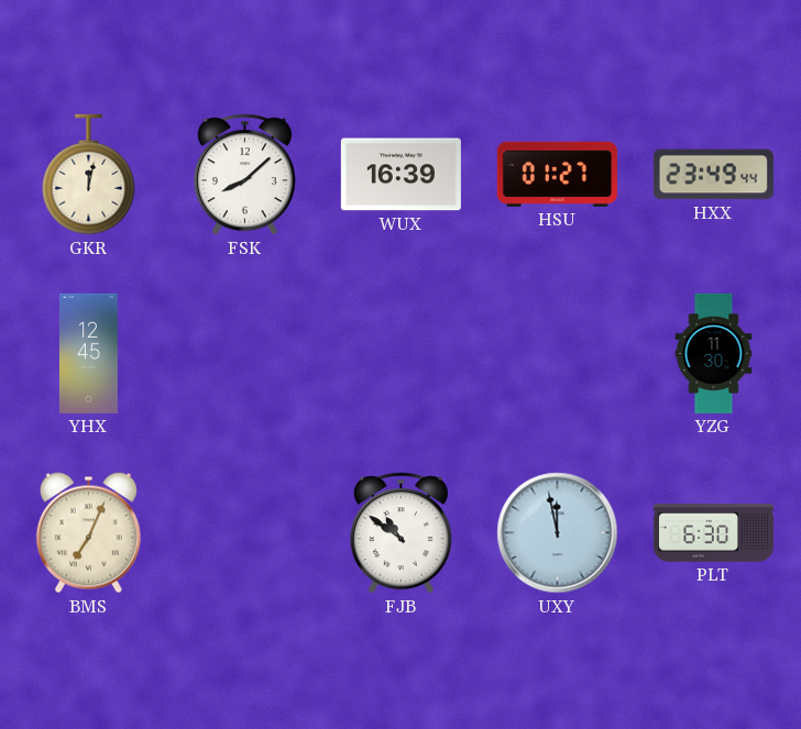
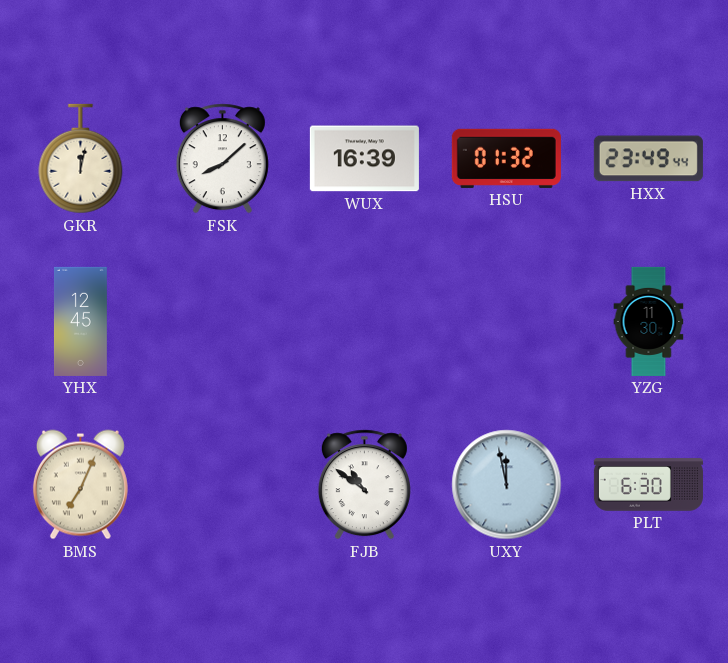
HSU: 01:27 -> 01:32 (506, 158)
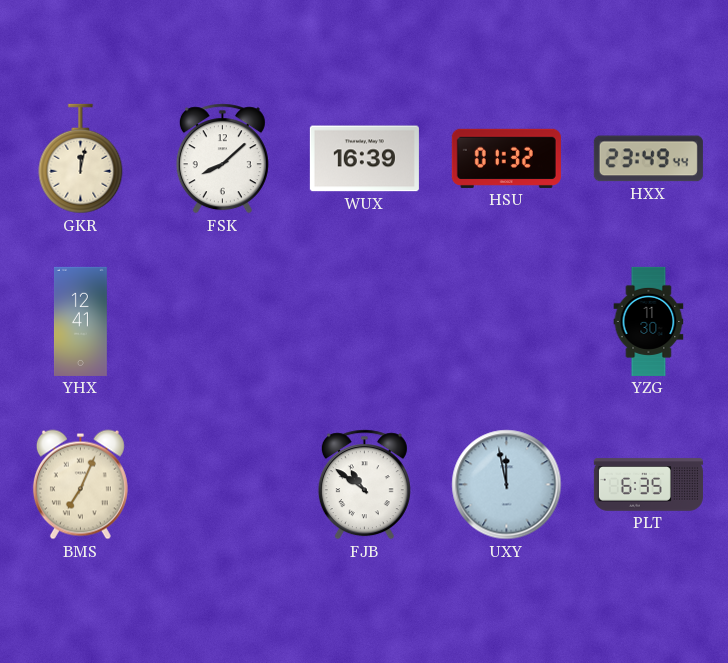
YHX: 12:45 -> 12:41 (80, 321)
PLT: 6:30 -> 6:35 (648, 485)
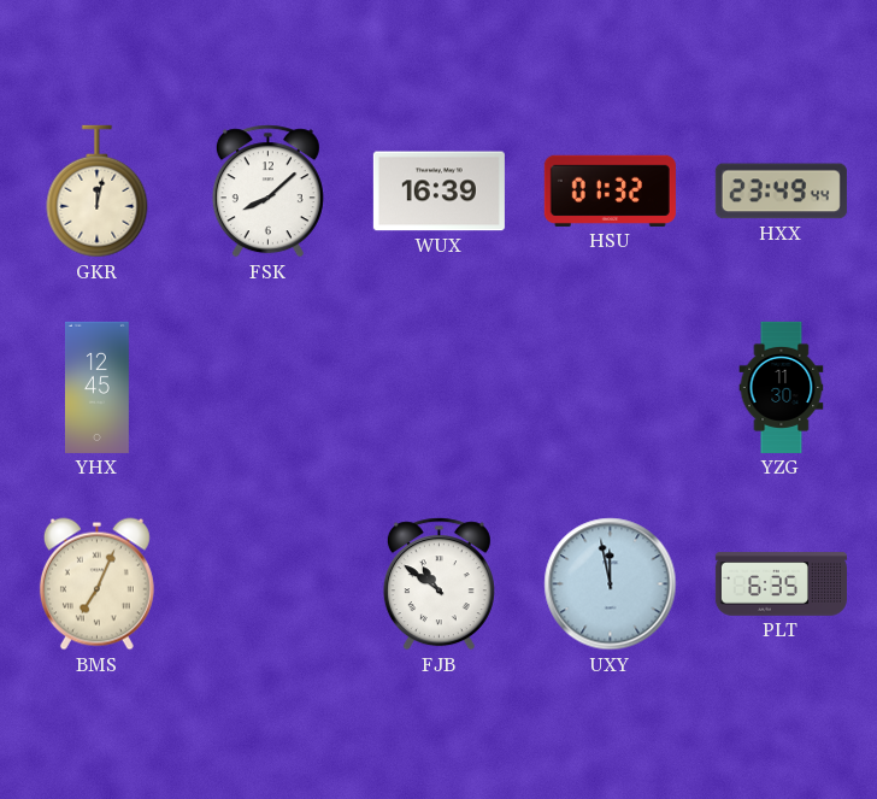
YHX: 12:41 -> 12:45 (96, 387)
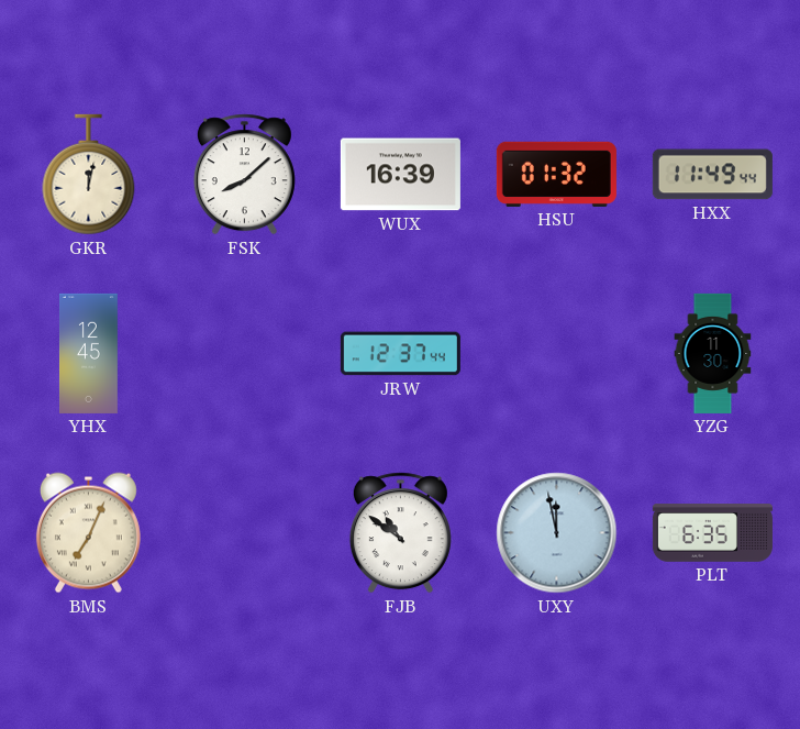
HXX: 23:49 -> 11:49 (712, 175)
JRW: none -> 12:37 (400, 354)
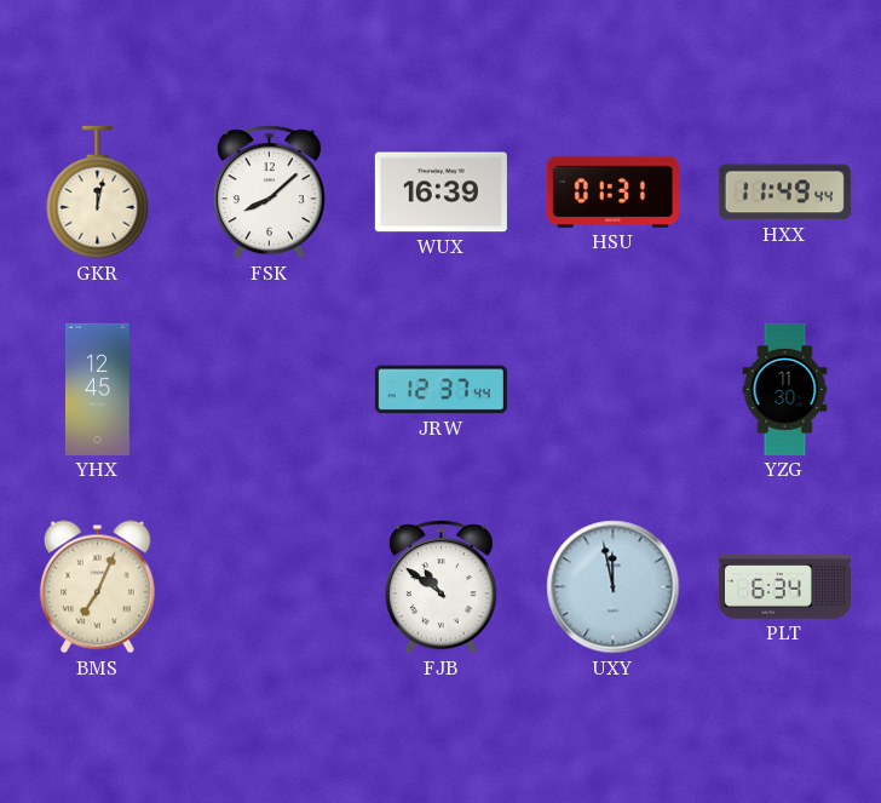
HSU: 01:32 -> 01:31 (612, 191)
PLT: 6:35 -> 6:34 (784, 587)
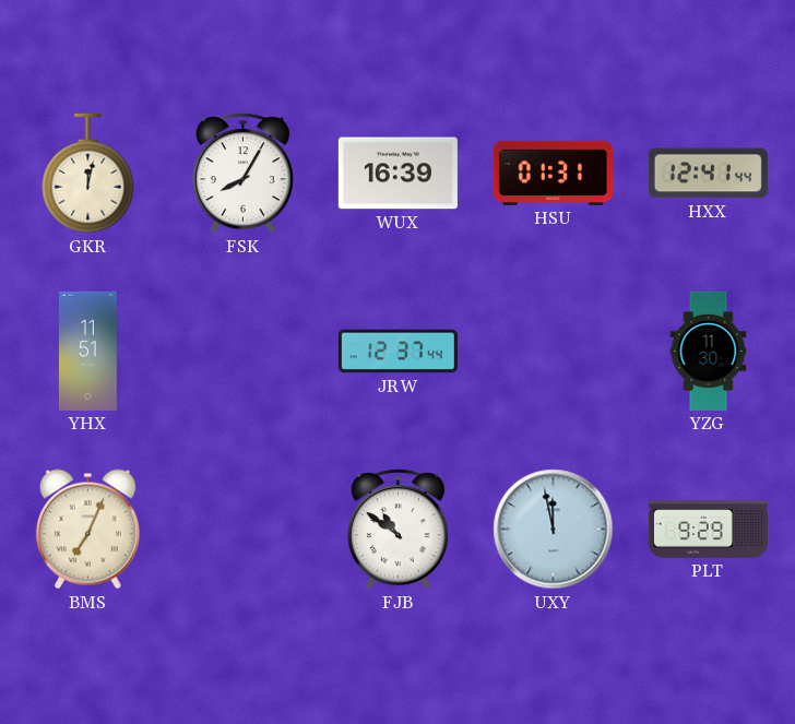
FSK: 8:08 -> 8:05 (242, 174)
HXX: 11:49 -> 12:41 (708, 174)
YHX: 12:45 -> 11:51 (87, 351)
PLT: 6:34 -> 9:29 (708, 530)
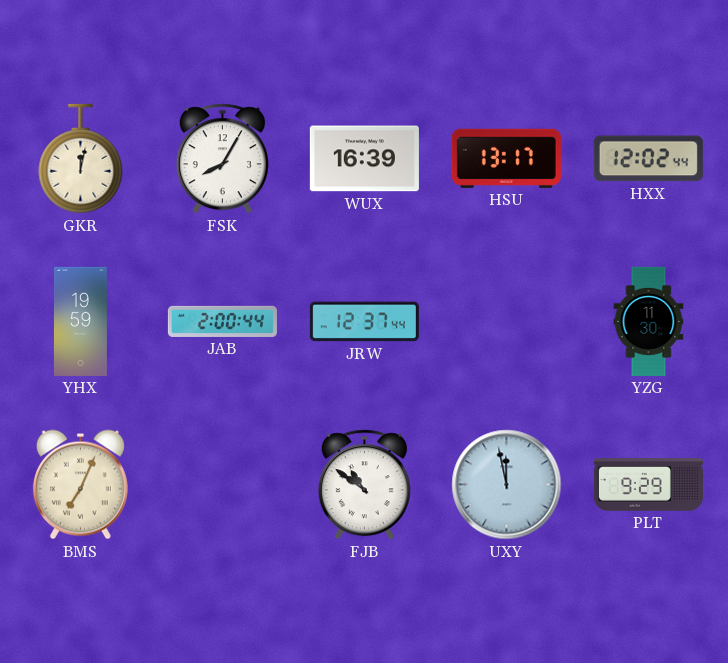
HSU: 01:31 -> 13:17 (506, 158)
HXX: 12:41 -> 12:02 (648, 159)
YHX: 11:51 -> 19:59 (80, 321)
JAB: none -> 2:00 (222, 321)
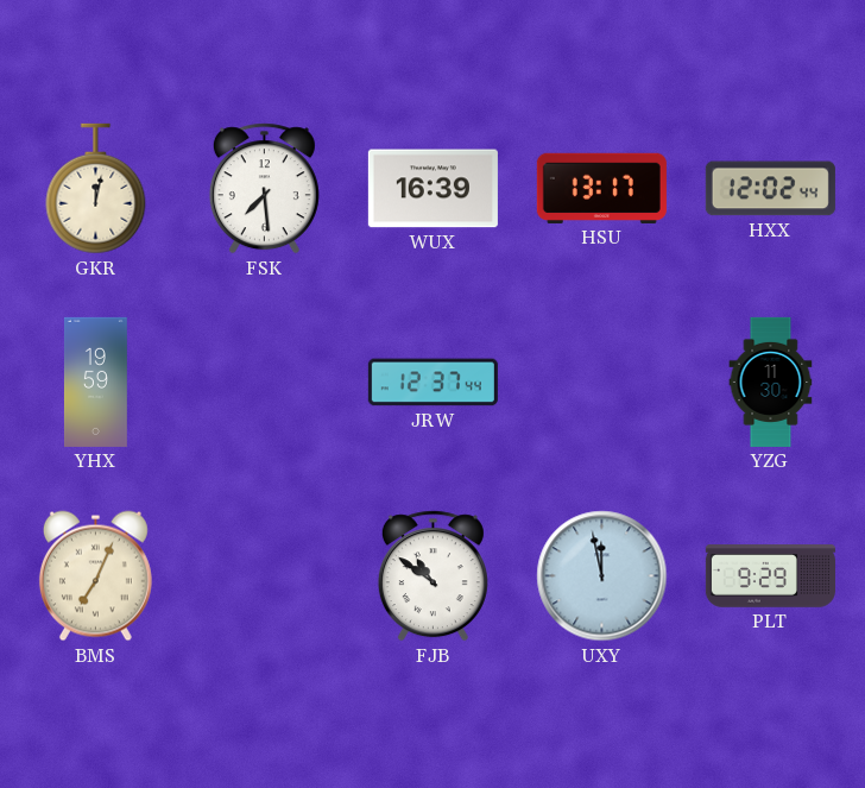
FSK: 8:05 -> 7:29 (264, 189)
JAB: 2:00 -> none (222, 321)
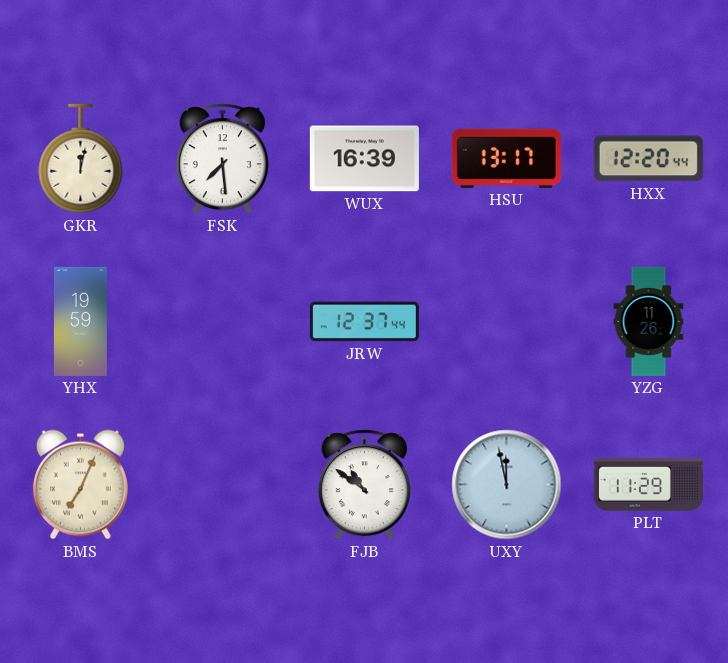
HXX: 12:02 -> 12:20 (648, 159)
YZG: 11:30 -> 11:26 (649, 321)
PLT: 9:29 -> 11:29 (648, 485)
